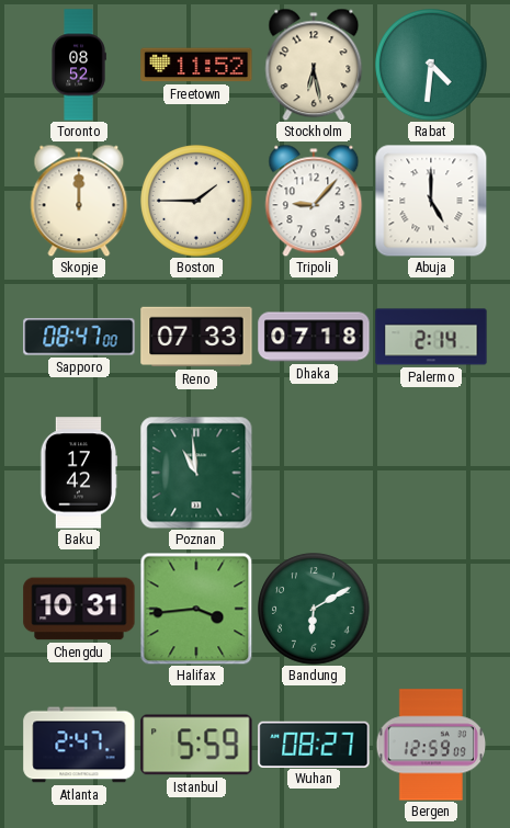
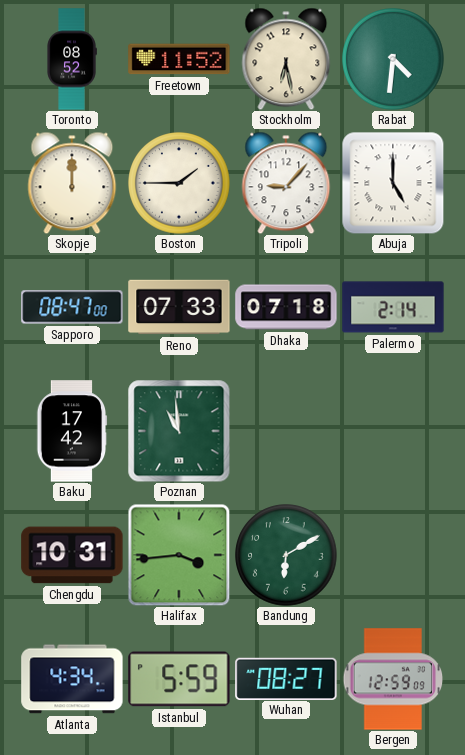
Atlanta: 2:47 -> 4:34 (72, 679)
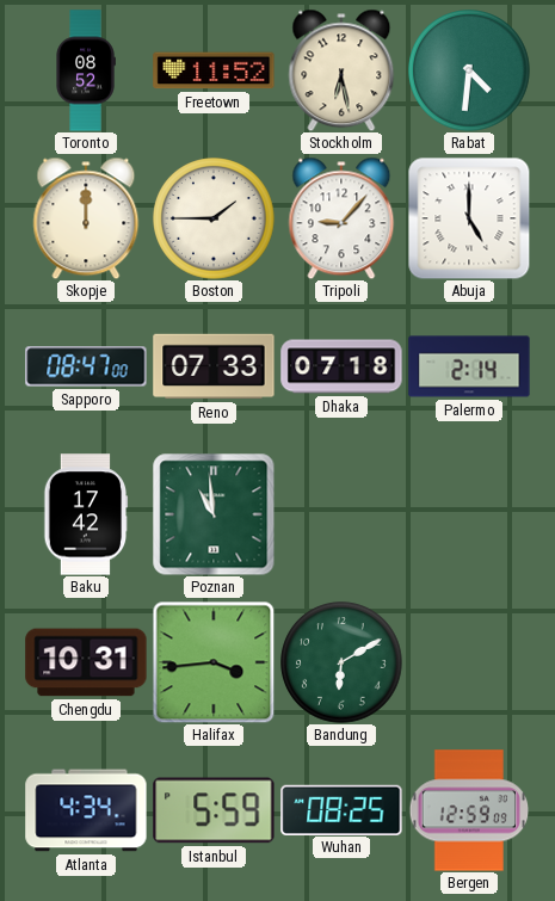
Wuhan: 08:27 -> 08:25 (341, 809)
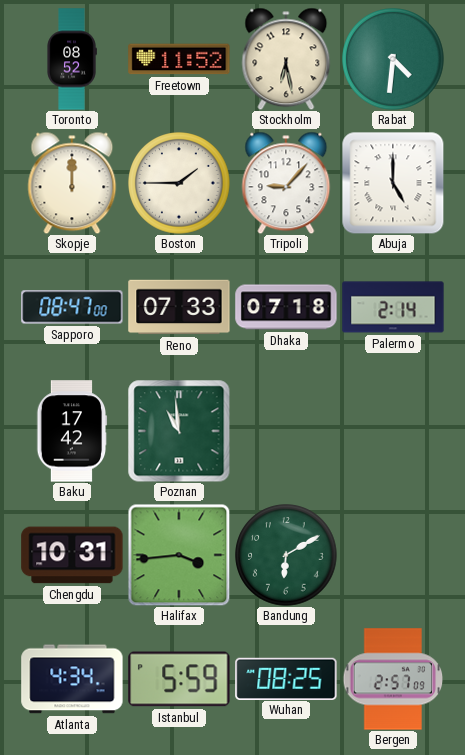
Bergen: 12:59 -> 2:57 (393, 679)
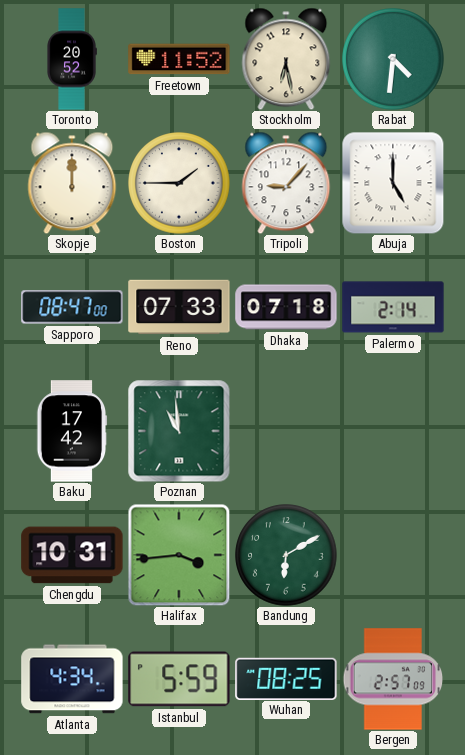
Toronto: 08:52 -> 20:52 (72, 59)
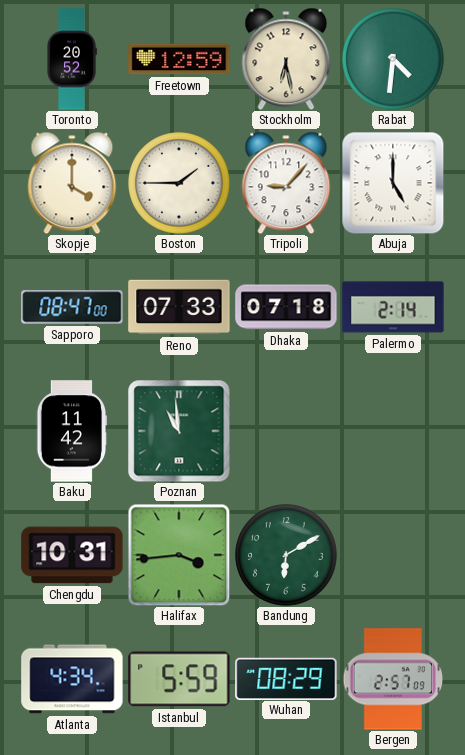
Freetown: 11:52 -> 12:59 (179, 59)
Skopje: 12:00 -> 4:00 (72, 183)
Baku: 17:42 -> 11:42 (72, 431)
Wuhan: 08:25 -> 08:29 (286, 678)
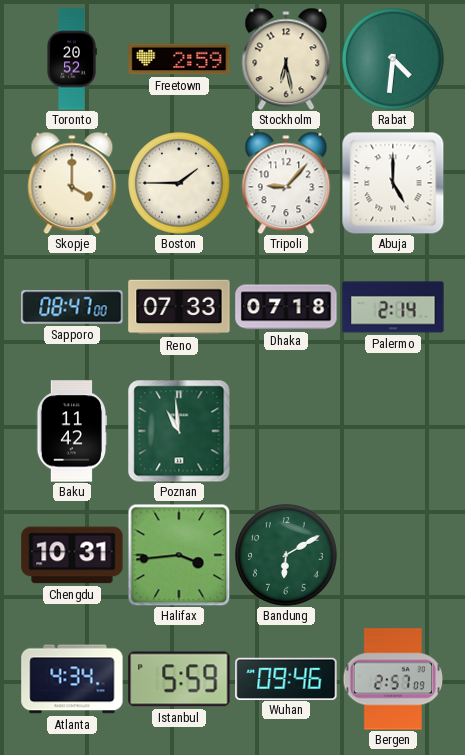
Freetown: 12:59 -> 2:59 (179, 59)
Wuhan: 08:29 -> 09:46 (286, 678)
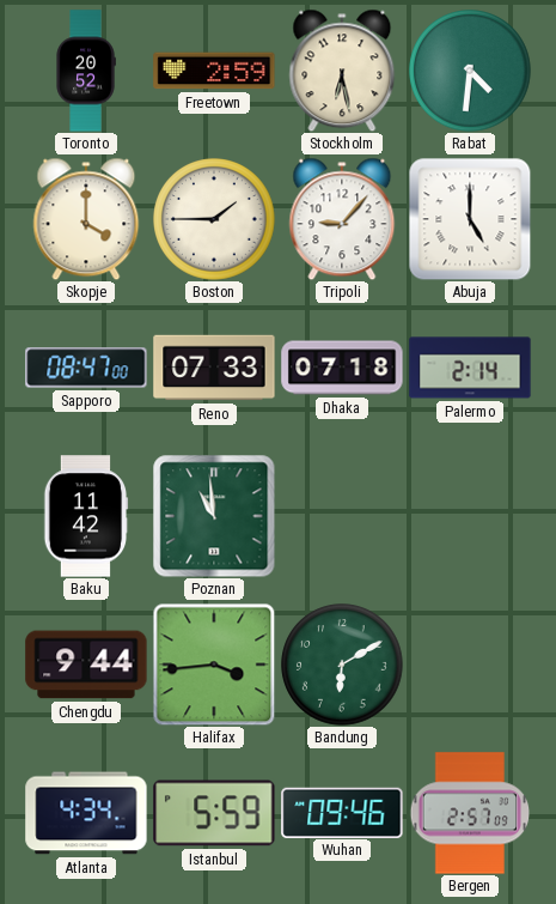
Chengdu: 10:31 -> 9:44 (86, 665)
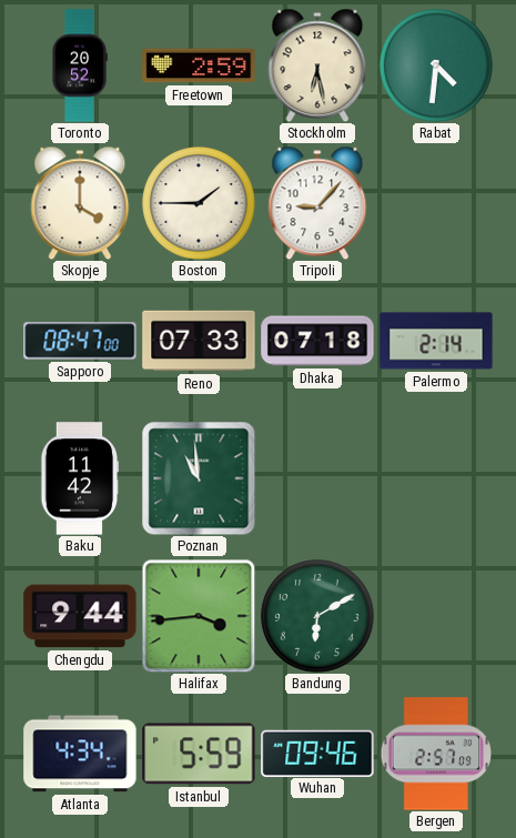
Abuja: 5:00 -> none (470, 219)
